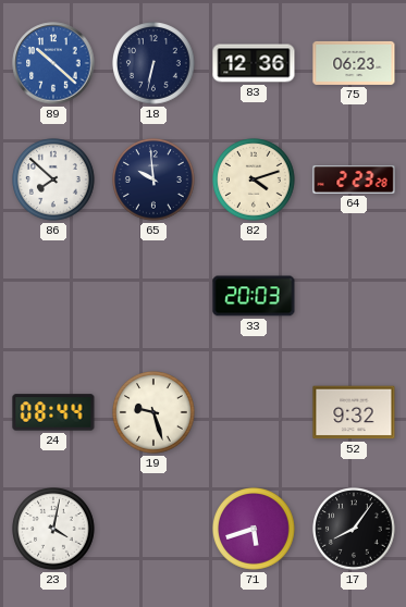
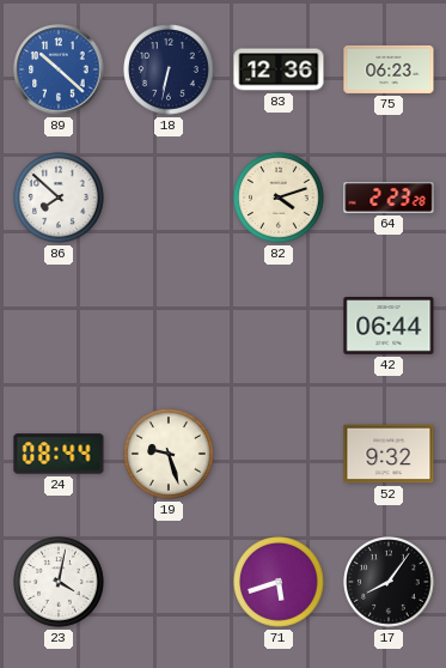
65: 9:59 -> none (155, 181)
33: 20:03 -> none (254, 296)
42: none -> 06:44 (389, 326)
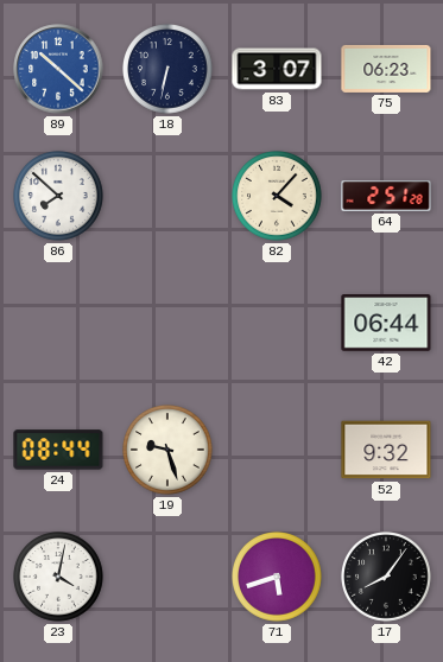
83: 12:36 -> 3:07 (277, 69)
82: 4:12 -> 4:07 (278, 197)
64: 2:23 -> 2:51 (386, 197)
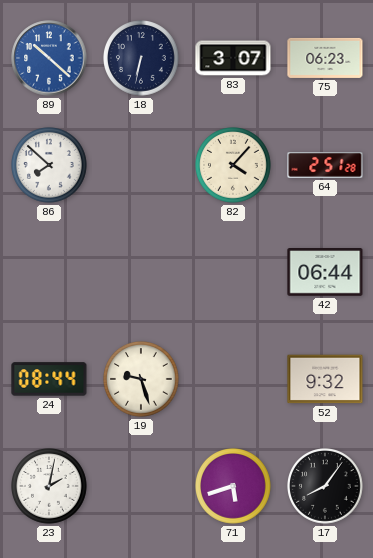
23: 4:02 -> 2:02 (50, 487)
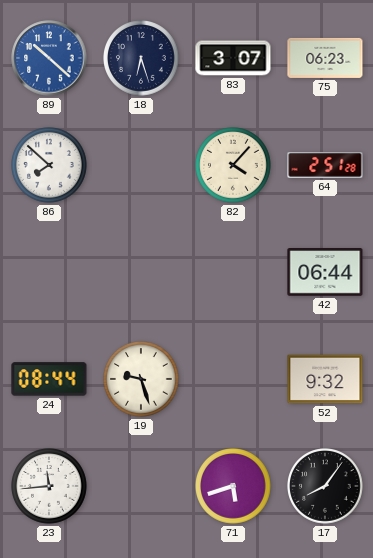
18: 6:32 -> 6:27 (142, 59)
23: 2:02 -> 11:44 (50, 487)
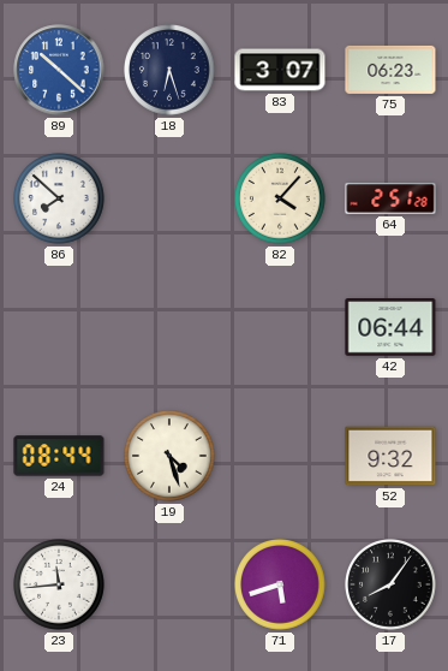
19: 9:27 -> 4:27 (171, 457)
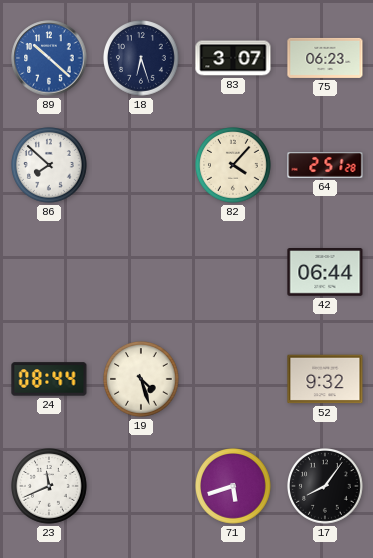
23: 11:44 -> 11:41 (50, 487)
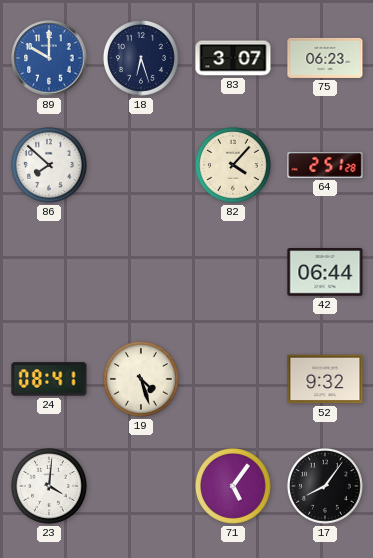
89: 10:22 -> 10:00 (49, 58)
24: 08:44 -> 08:41 (49, 379)
23: 11:41 -> 4:01 (50, 487)
71: 5:42 -> 5:06 (234, 487)
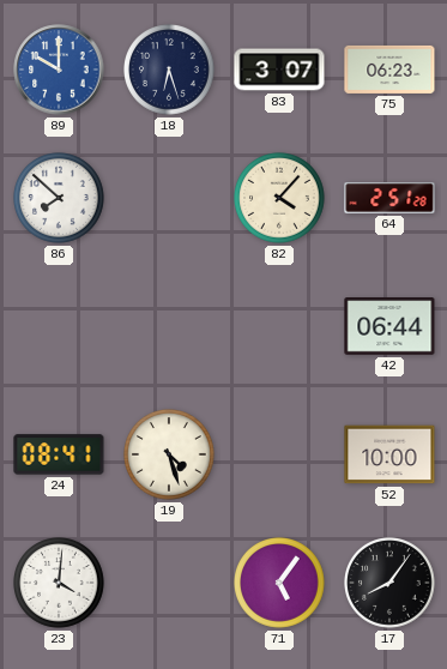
52: 9:32 -> 10:00 (389, 454)
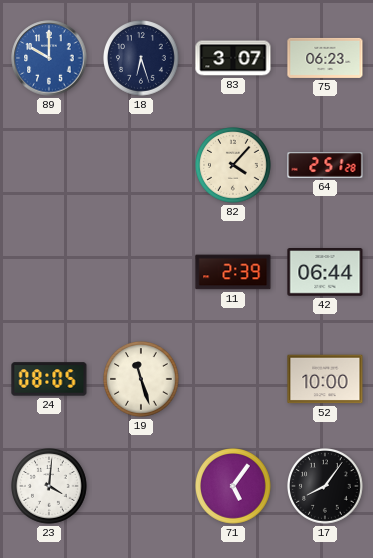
86: 7:52 -> none (60, 199)
11: none -> 2:39 (233, 272)
24: 08:41 -> 08:05 (49, 379)
19: 4:27 -> 11:27 (142, 380)
